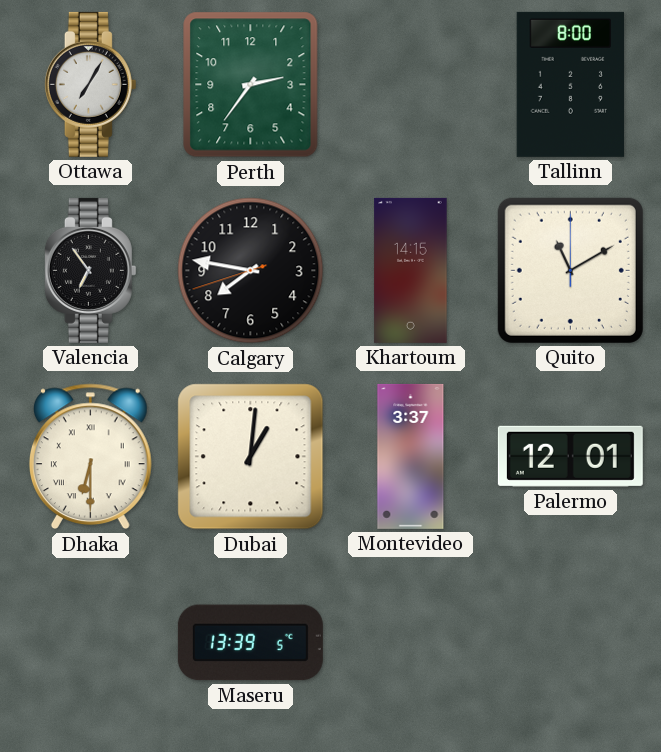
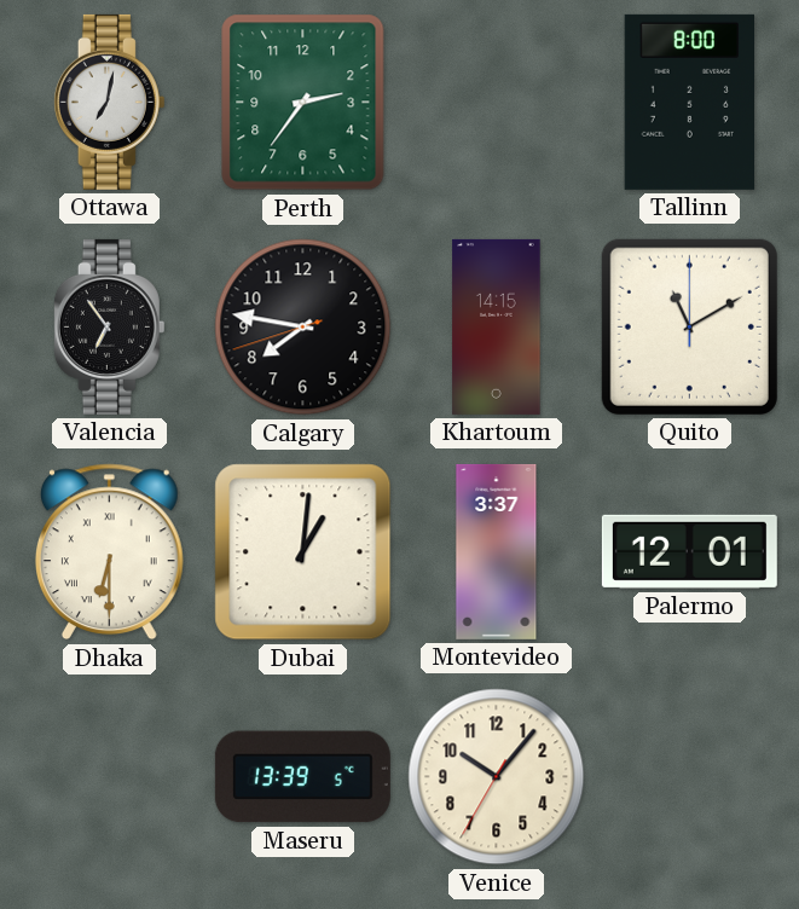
Ottawa: 7:05 -> 7:02 (109, 102)
Venice: none -> 10:06 (497, 777)
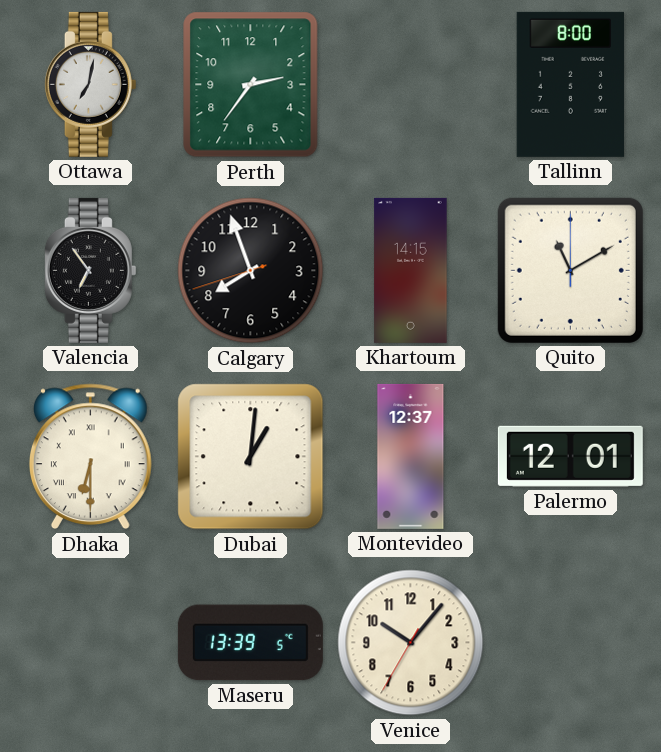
Calgary: 7:46 -> 7:56 (251, 271)
Montevideo: 3:37 -> 12:37 (411, 456)
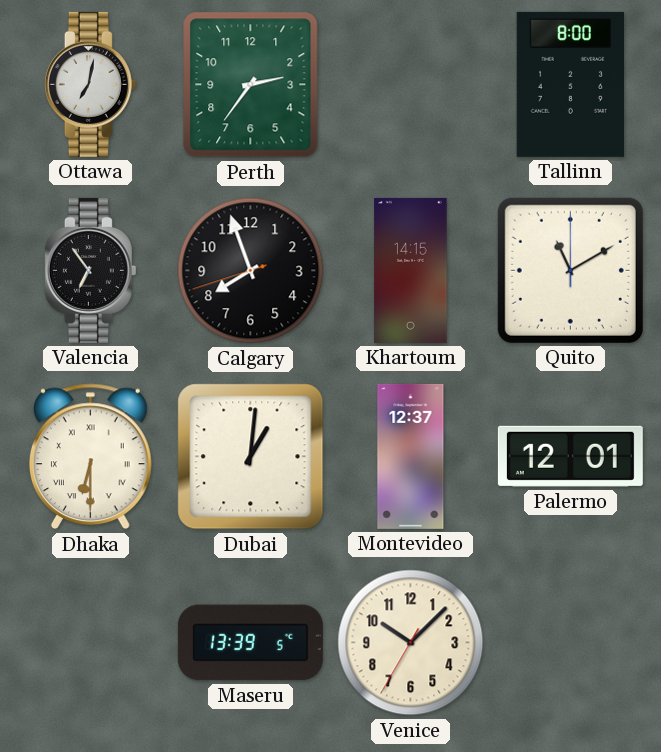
Venice: 10:06 -> 10:07 (411, 643)
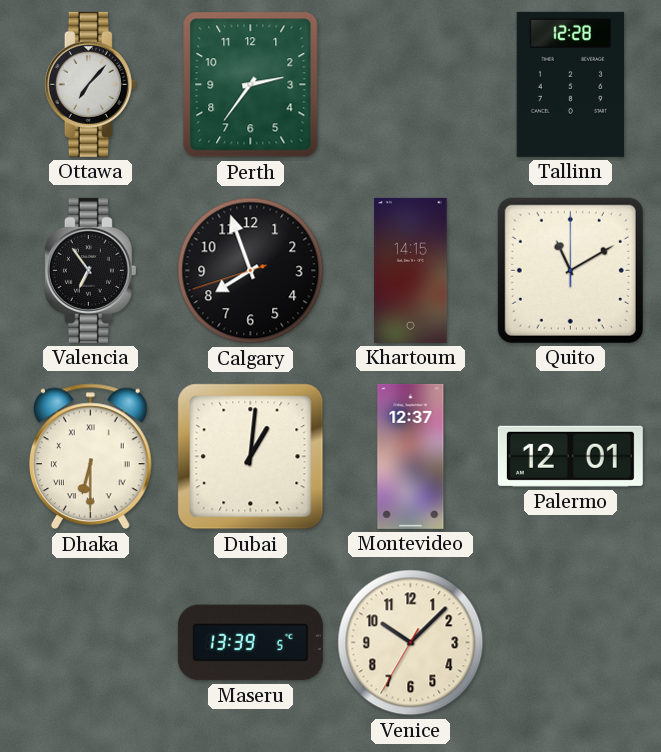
Ottawa: 7:02 -> 7:07 (90, 84)
Tallinn: 8:00 -> 12:28 (570, 84)
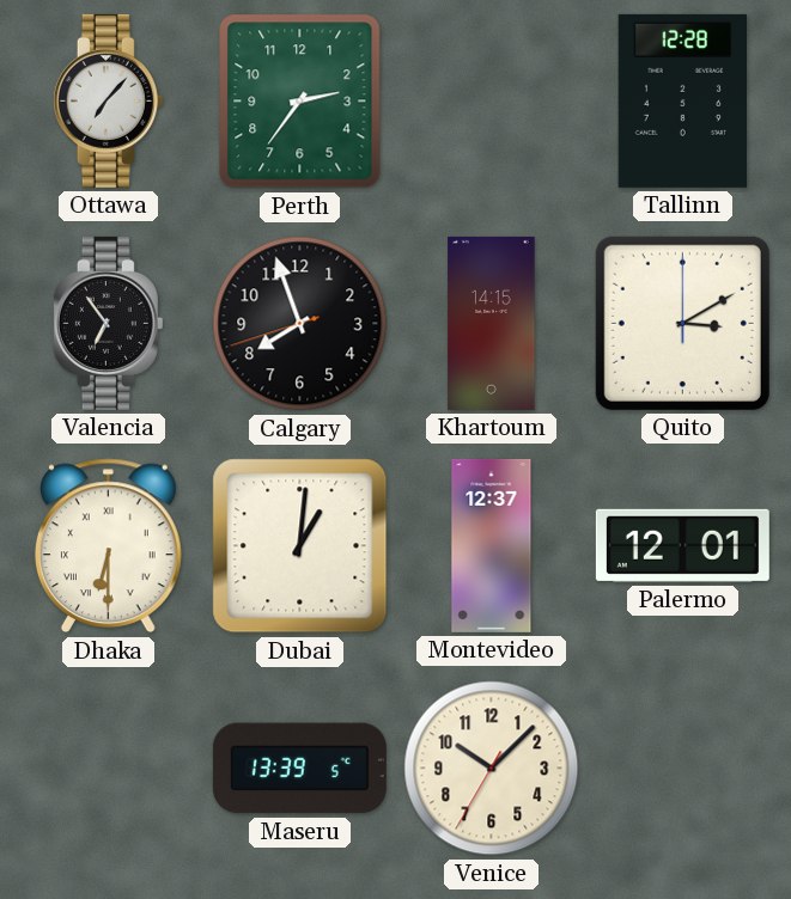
Quito: 11:10 -> 3:10 (682, 323)
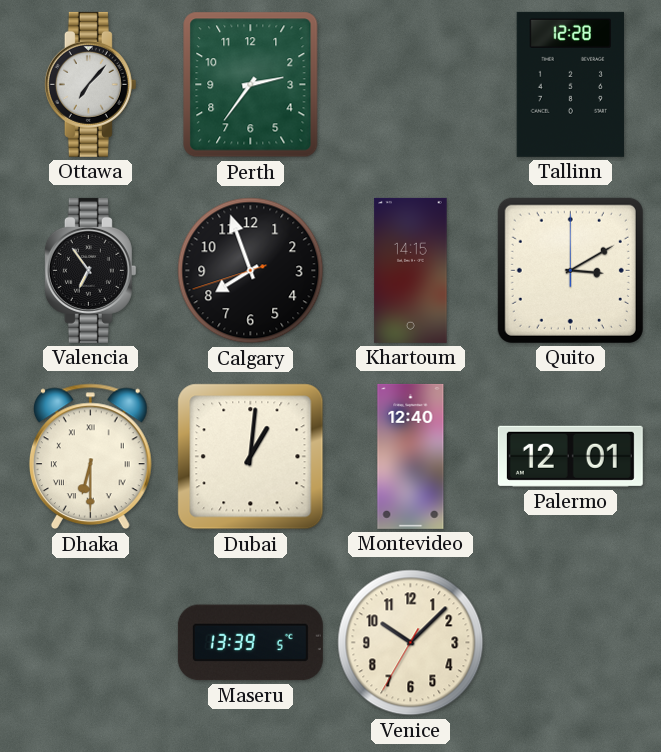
Montevideo: 12:37 -> 12:40 (411, 456)
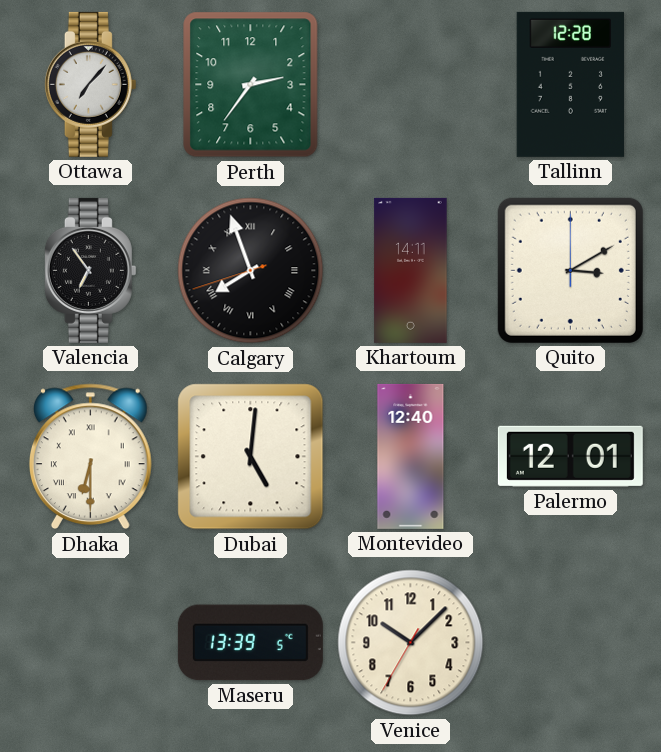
Calgary numerals: Arabic -> Roman (251, 271)
Khartoum: 14:15 -> 14:11 (411, 270)
Dubai: 1:01 -> 5:01 (251, 457)
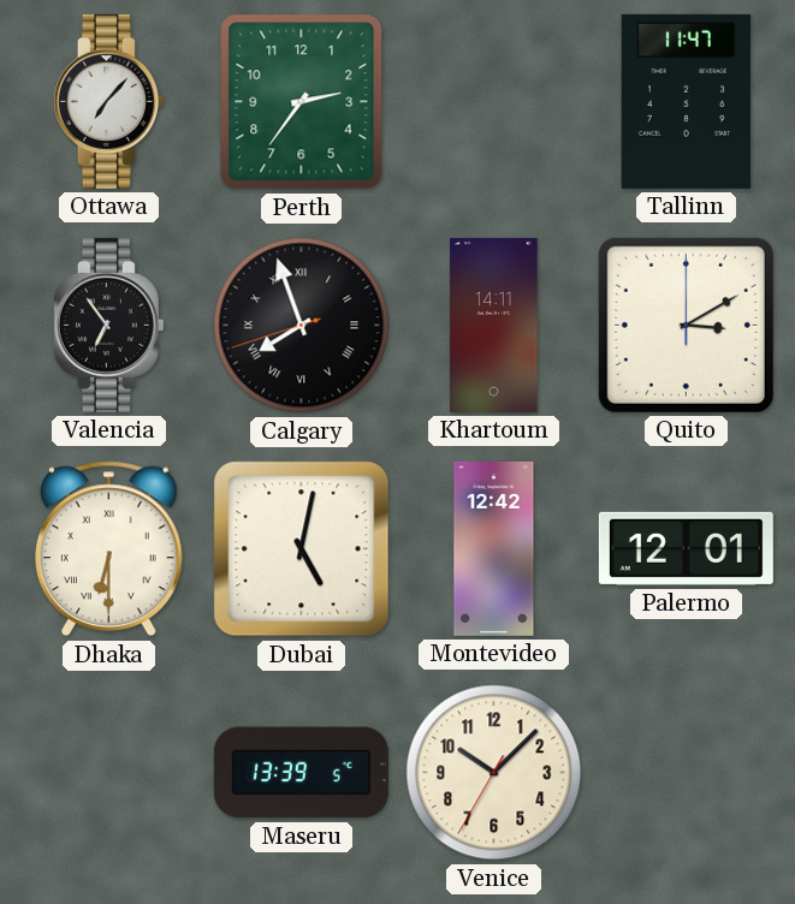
Tallinn: 12:28 -> 11:47 (686, 101)
Dubai: 5:01 -> 5:02 (302, 549)
Montevideo: 12:40 -> 12:42 (494, 548)
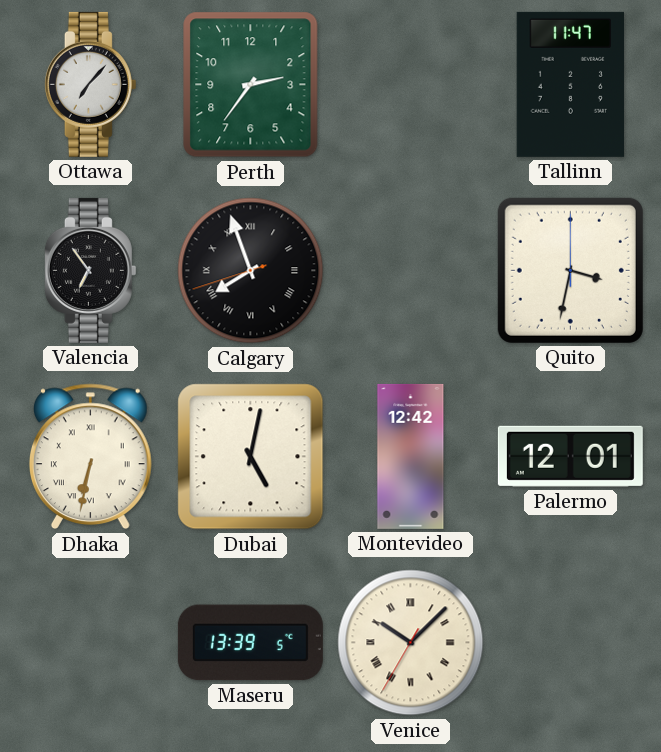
Khartoum: 14:11 -> none (494, 325)
Quito: 3:10 -> 3:32 (570, 270)
Dhaka: 6:30 -> 6:32 (90, 457)
Venice numerals: Arabic -> Roman (411, 643)
